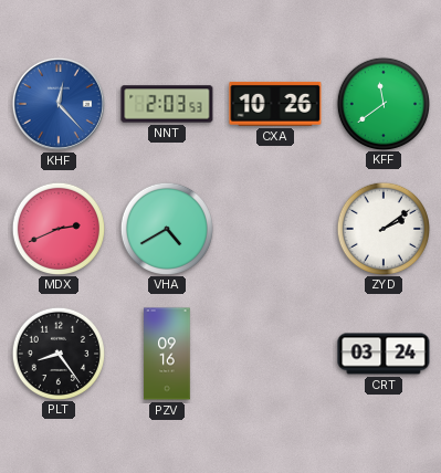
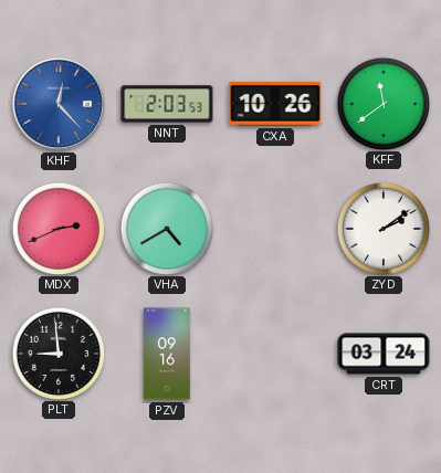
PLT: 8:24 -> 8:59 (57, 353)
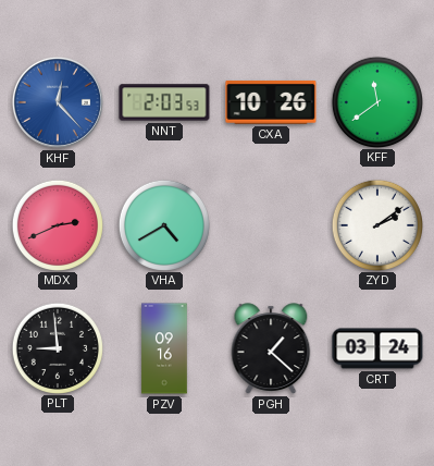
PGH: none -> 1:22 (271, 348)
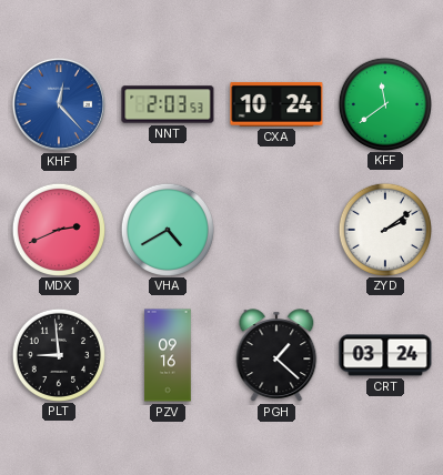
CXA: 10:26 -> 10:24 (276, 104)
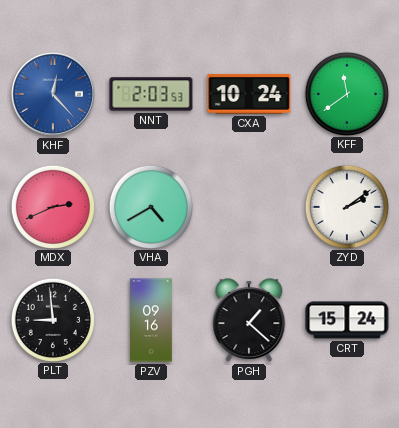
CRT: 03:24 -> 15:24 (347, 320)
